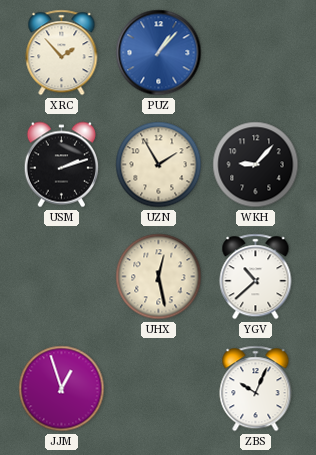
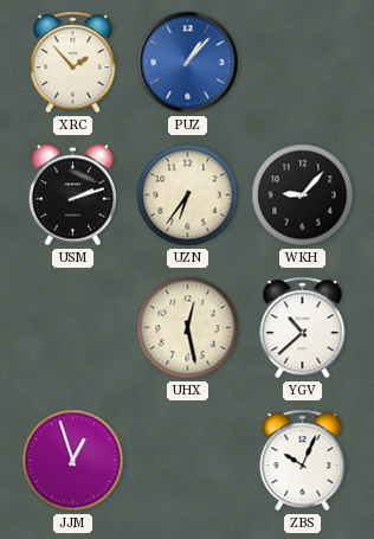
UZN: 1:55 -> 6:36 (188, 195)
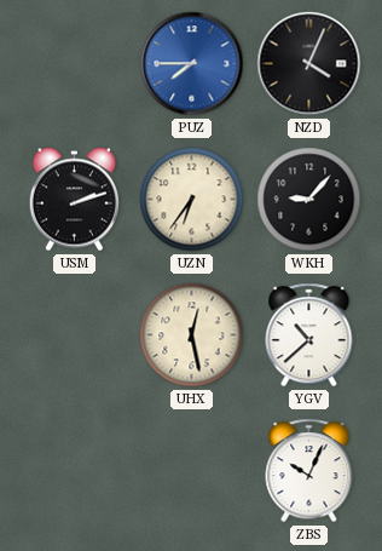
XRC: 1:53 -> none (73, 63)
PUZ: 1:07 -> 7:45 (192, 64)
NZD: none -> 4:04 (309, 64)
JJM: 12:57 -> none (73, 461)
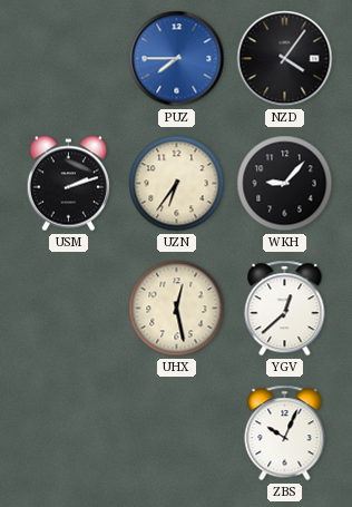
NZD: 4:04 -> 4:06 (285, 59)
YGV: 10:38 -> 12:38 (285, 309)
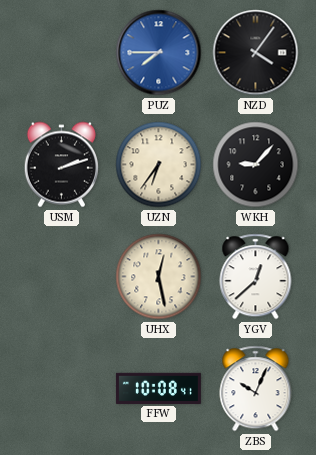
FFW: none -> 10:08 (158, 388)
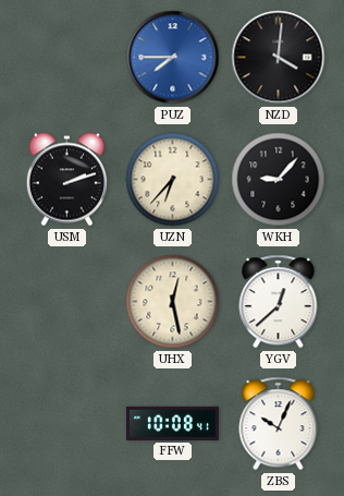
NZD: 4:06 -> 4:01 (279, 58)
UZN: 6:36 -> 6:37 (173, 180)
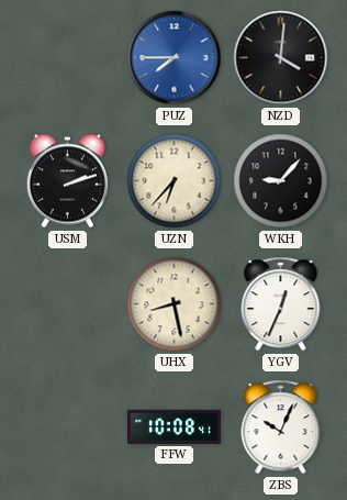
UHX: 12:28 -> 8:28 (175, 304)
YGV: 12:38 -> 12:34 (281, 304)
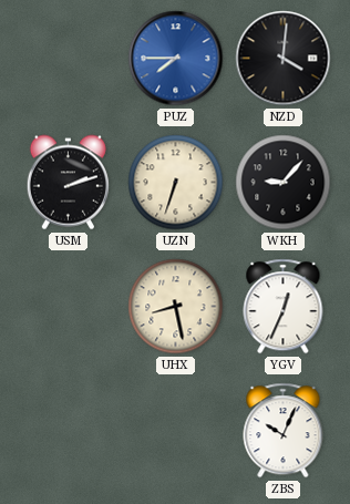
UZN: 6:37 -> 6:33 (176, 183)
FFW: 10:08 -> none (173, 426)
